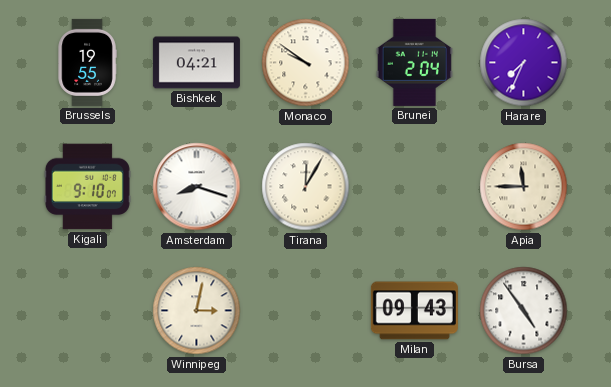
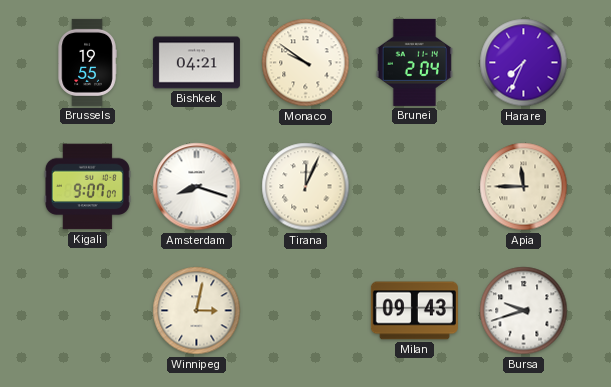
Kigali: 9:10 -> 9:07 (87, 187)
Tirana: 12:05 -> 12:04 (306, 187)
Bursa: 4:54 -> 9:42 (524, 311)
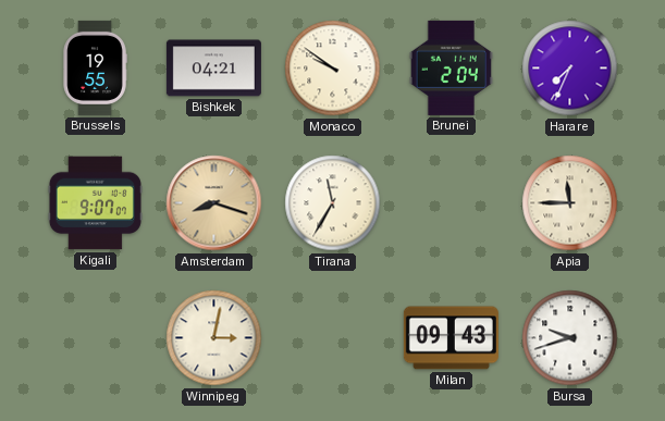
Amsterdam dial: white -> champagne (214, 203)
Tirana: 12:04 -> 11:35 (333, 203)
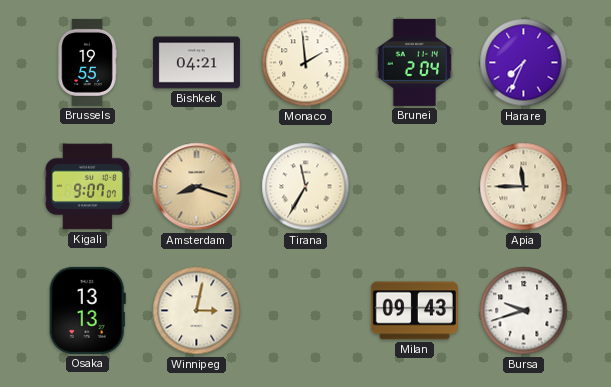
Monaco: 9:51 -> 1:59 (306, 63)
Osaka: none -> 13:13 (87, 310)
